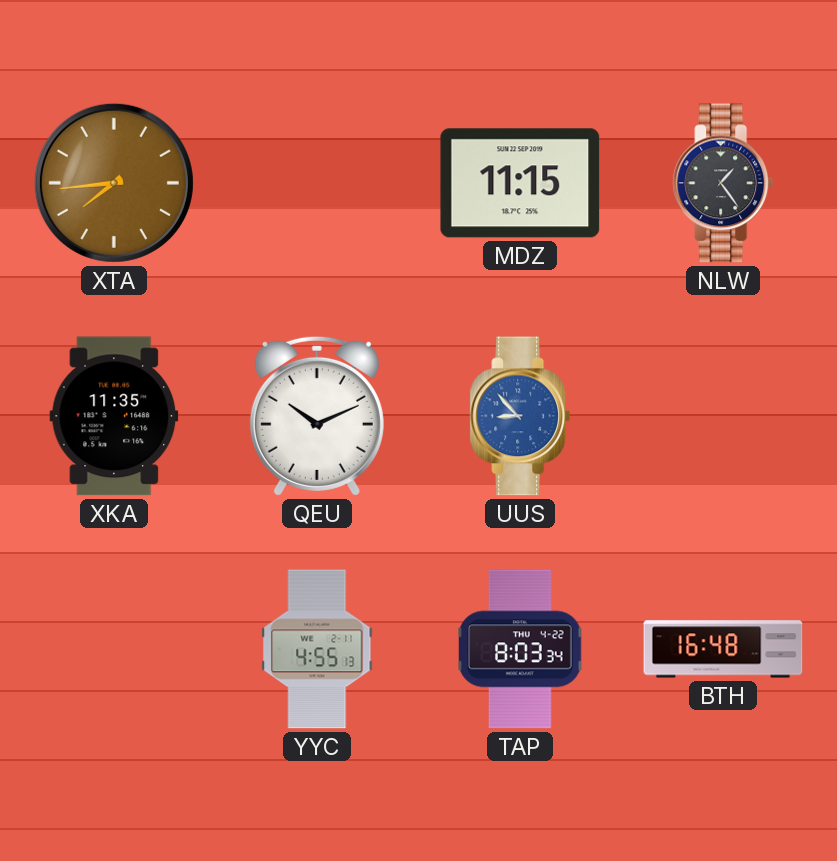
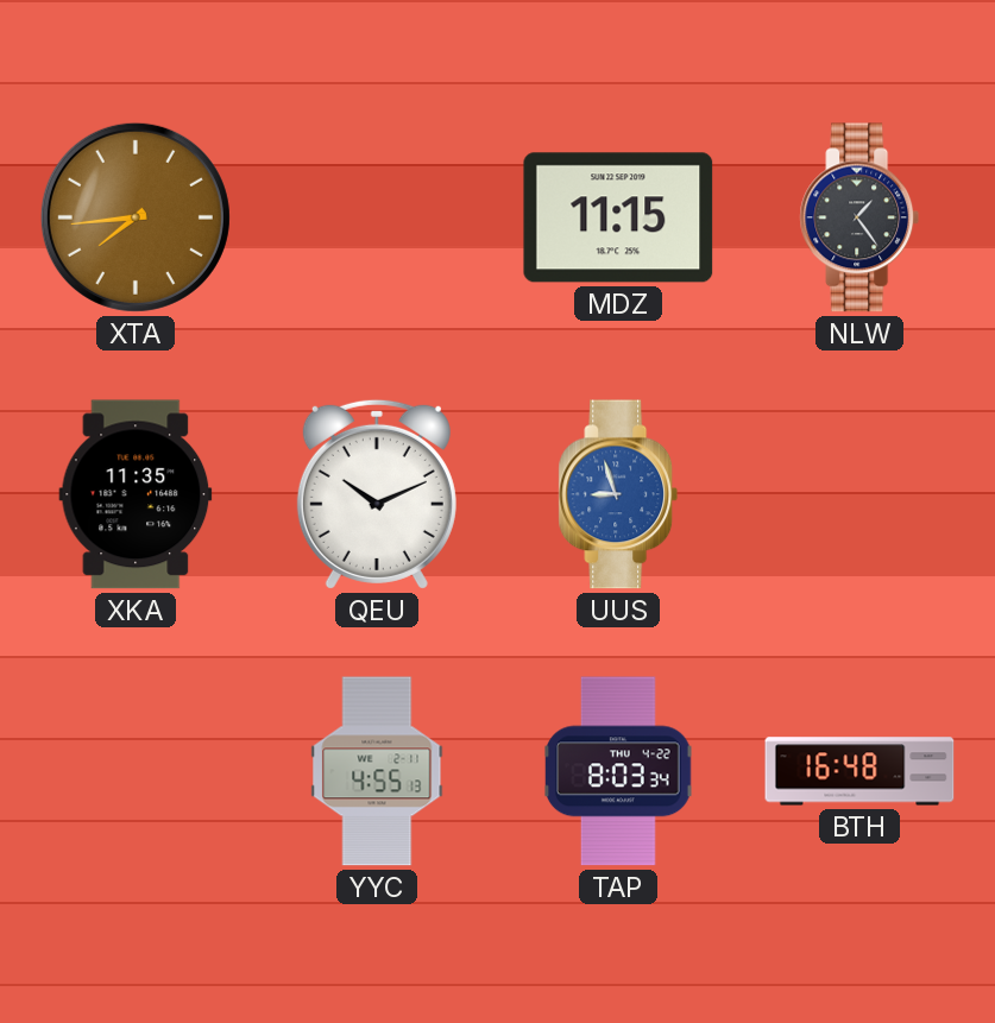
UUS: 8:53 -> 8:57 (618, 494)
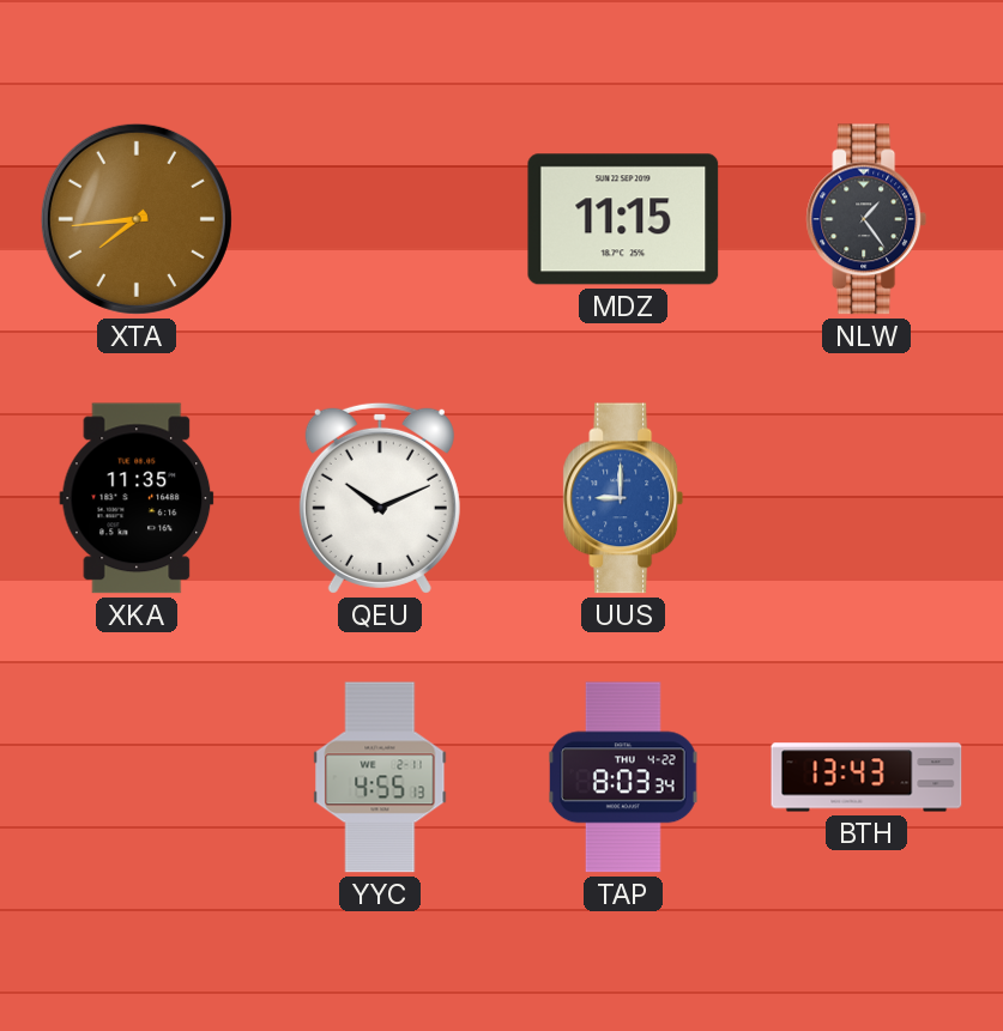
UUS: 8:57 -> 9:00 (623, 498)
BTH: 16:48 -> 13:43 (866, 777)
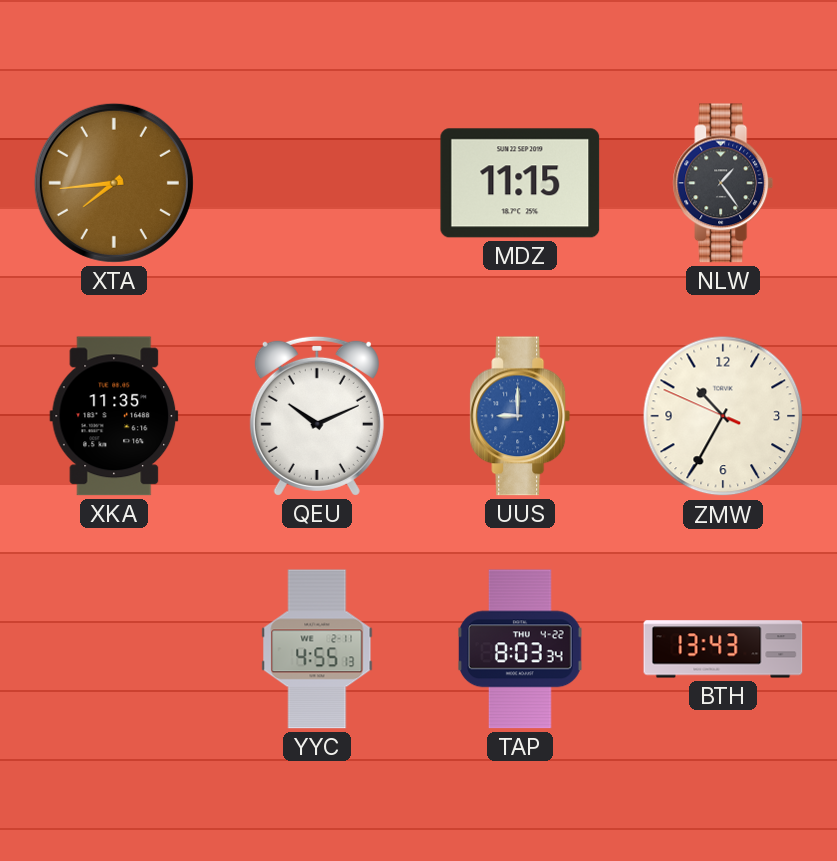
ZMW: none -> 10:34 (723, 416)
